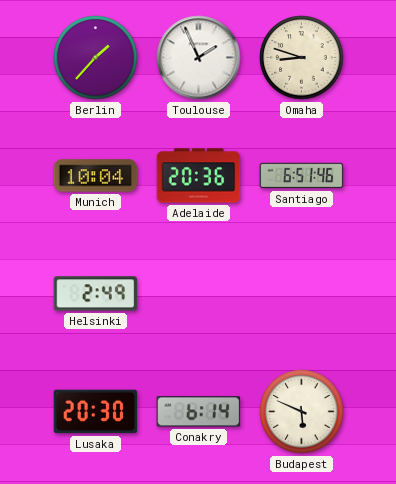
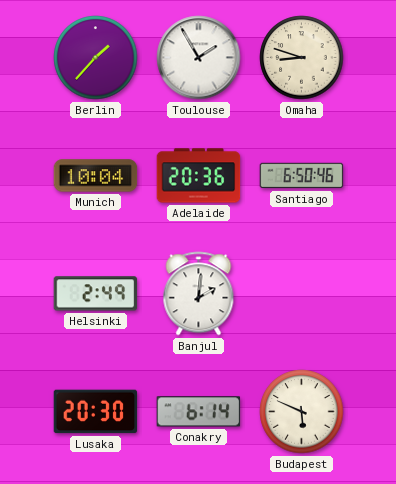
Toulouse: 1:56 -> 1:55 (199, 58)
Santiago: 6:51 -> 6:50 (302, 176)
Banjul: none -> 2:01 (199, 294)
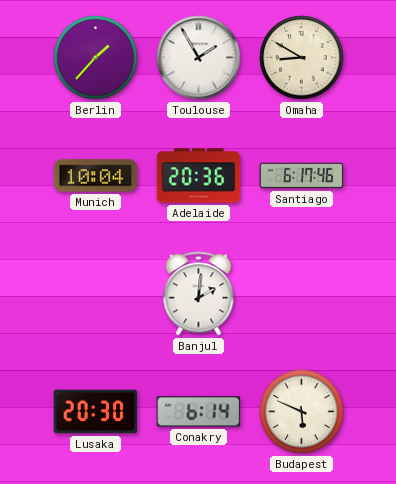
Omaha: 8:48 -> 8:50 (302, 58)
Santiago: 6:50 -> 6:17 (302, 176)
Helsinki: 2:49 -> none (96, 294)
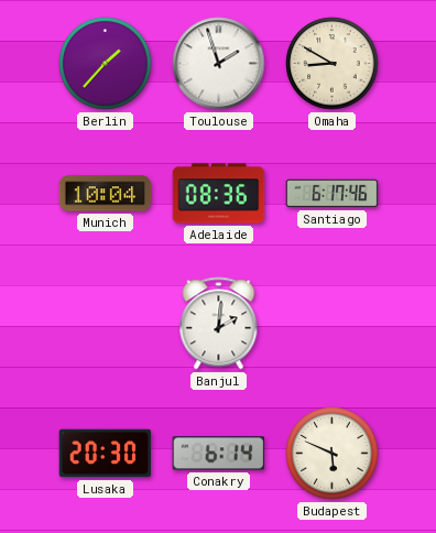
Toulouse: 1:55 -> 1:57 (219, 64)
Adelaide: 20:36 -> 08:36 (219, 194)
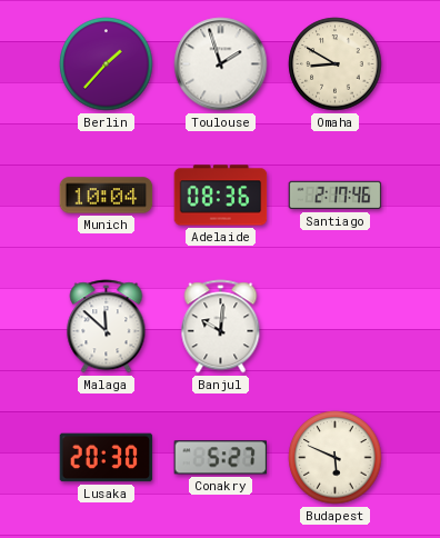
Santiago: 6:17 -> 2:17 (336, 196)
Malaga: none -> 11:52 (107, 327)
Banjul: 2:01 -> 10:01 (221, 327)
Conakry: 6:14 -> 5:27 (221, 458)
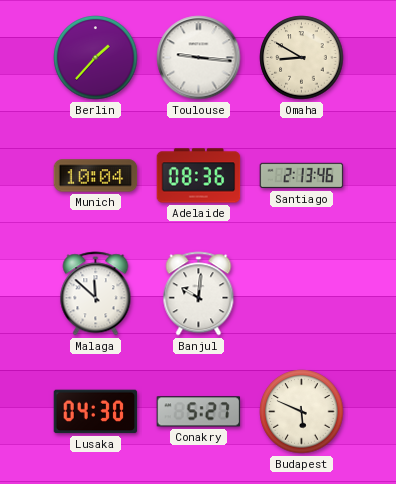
Toulouse: 1:57 -> 9:16 (199, 58)
Santiago: 2:17 -> 2:13 (302, 176)
Lusaka: 20:30 -> 04:30 (96, 412)
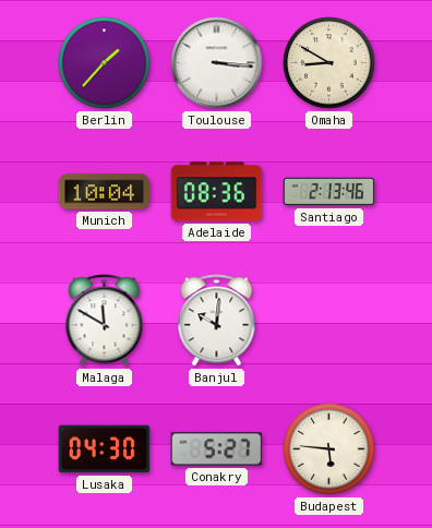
Toulouse: 9:16 -> 3:16 (217, 63)
Malaga: 11:52 -> 11:50 (105, 321)
Budapest: 5:49 -> 5:46 (329, 449)
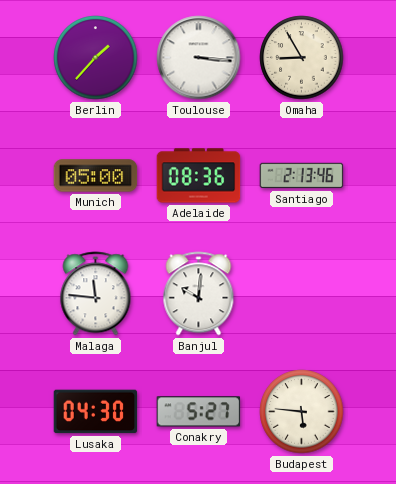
Omaha: 8:50 -> 8:55 (302, 58)
Munich: 10:04 -> 05:00 (96, 176)
Malaga: 11:50 -> 11:46 (96, 294)
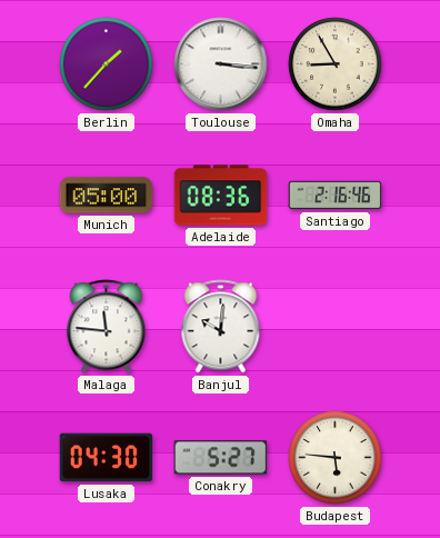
Santiago: 2:13 -> 2:16 (336, 196)
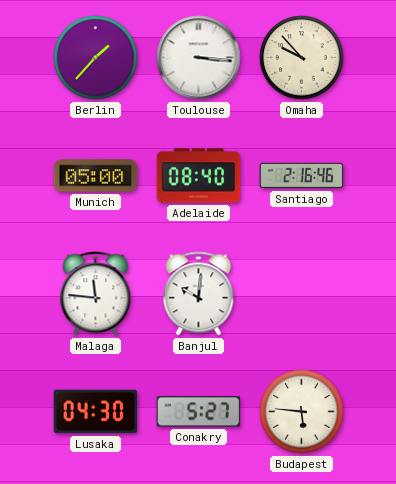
Omaha: 8:55 -> 9:53 (302, 58)
Adelaide: 08:36 -> 08:40 (199, 176)
